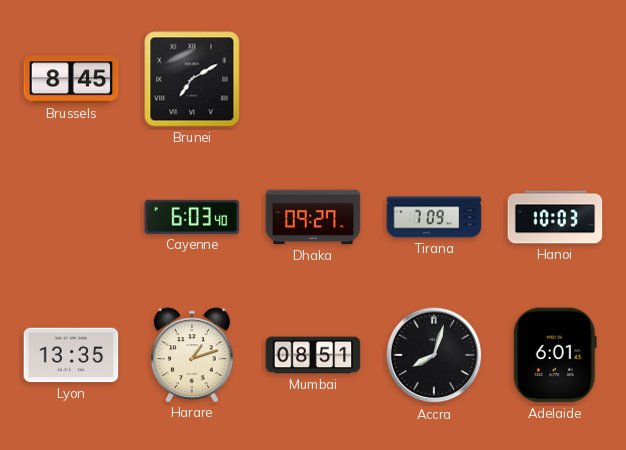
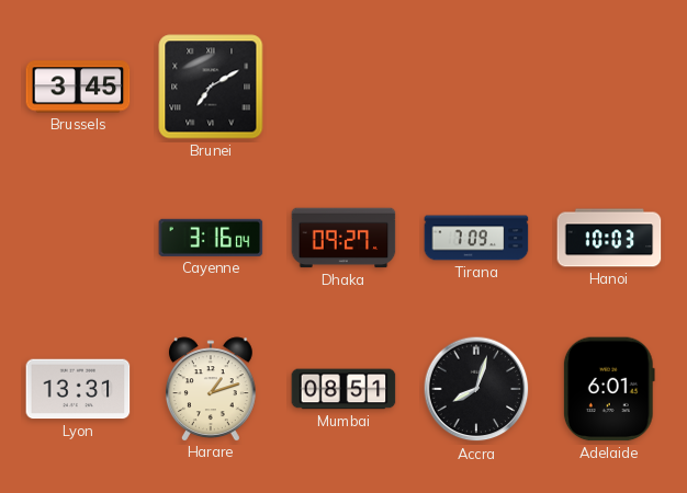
Brussels: 8:45 -> 3:45 (78, 87)
Cayenne: 6:03 -> 3:16 (211, 238)
Lyon: 13:35 -> 13:31 (78, 389)
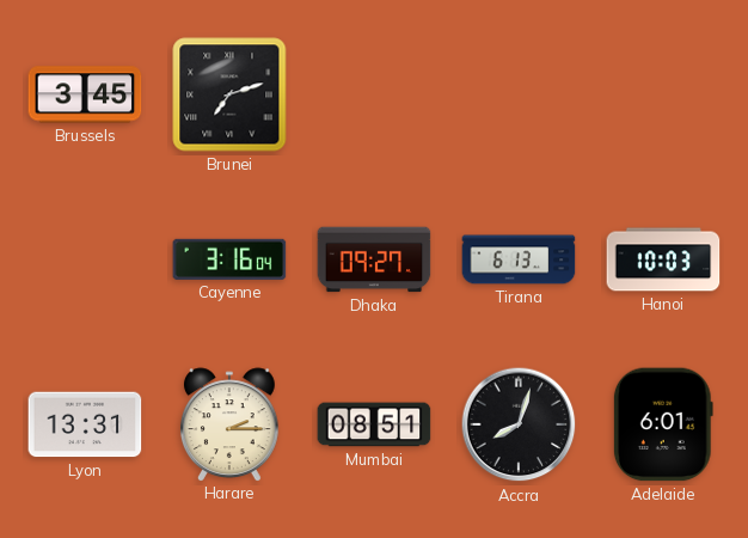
Brunei: 7:10 -> 7:12 (229, 94)
Tirana: 7:09 -> 6:13 (519, 259)
Harare: 1:12 -> 2:15 (229, 424)
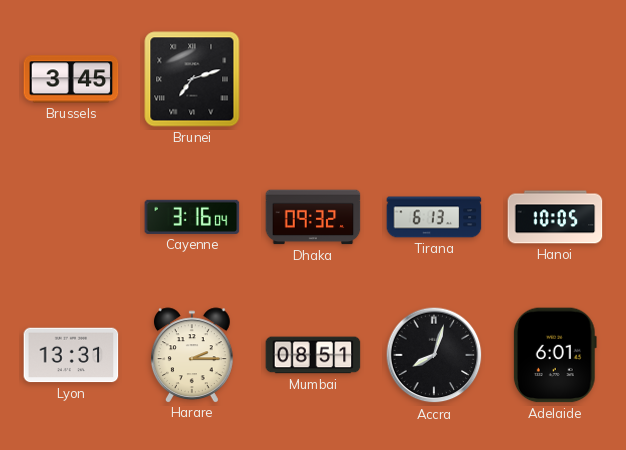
Dhaka: 09:27 -> 09:32 (313, 217)
Hanoi: 10:03 -> 10:05 (555, 217)
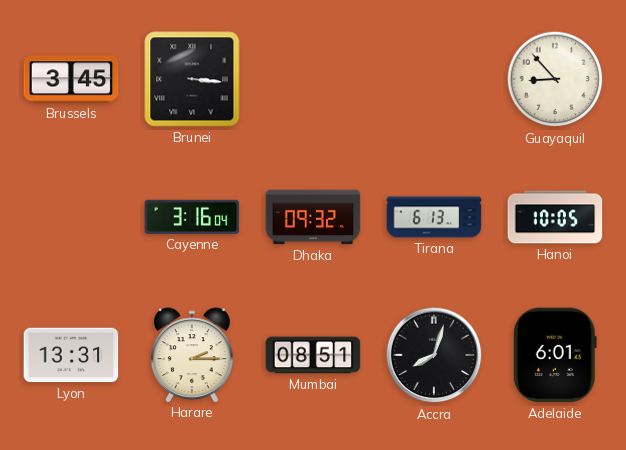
Brunei: 7:12 -> 3:16 (192, 79)
Guayaquil: none -> 8:53 (555, 79)
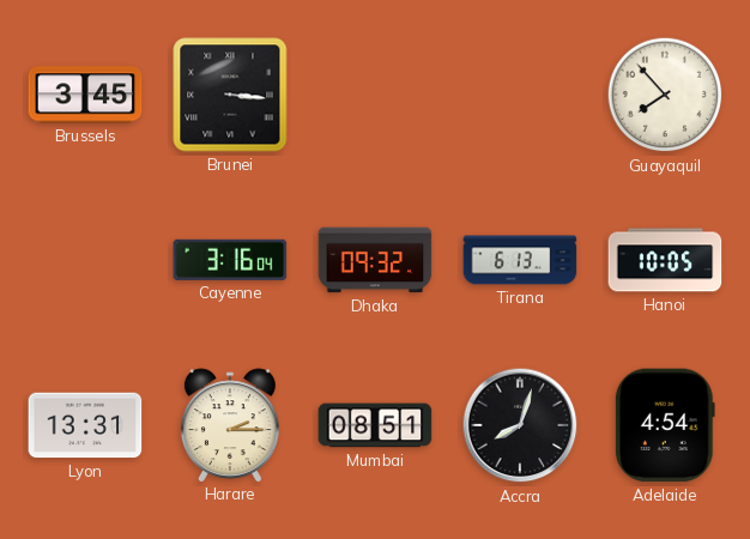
Guayaquil: 8:53 -> 7:53 (665, 95)
Adelaide: 6:01 -> 4:54 (665, 425)
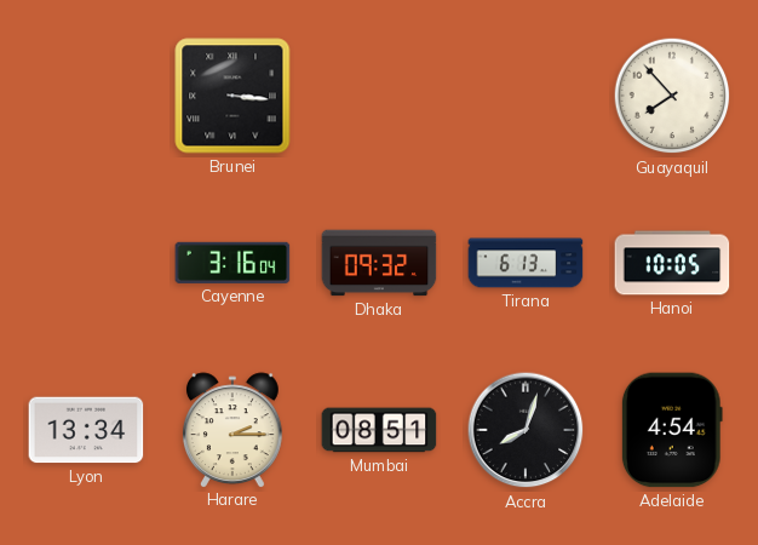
Brussels: 3:45 -> none (85, 95)
Lyon: 13:31 -> 13:34 (86, 430)
